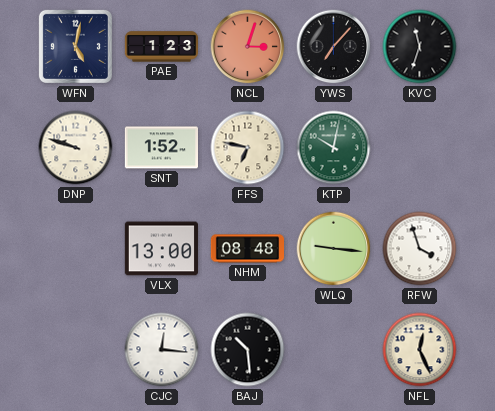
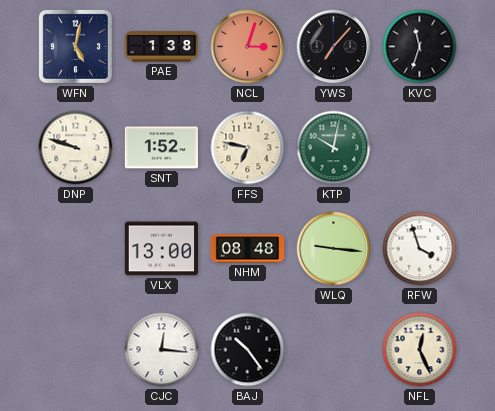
PAE: 1:23 -> 1:38 (161, 47)
BAJ: 10:29 -> 10:24 (248, 350)
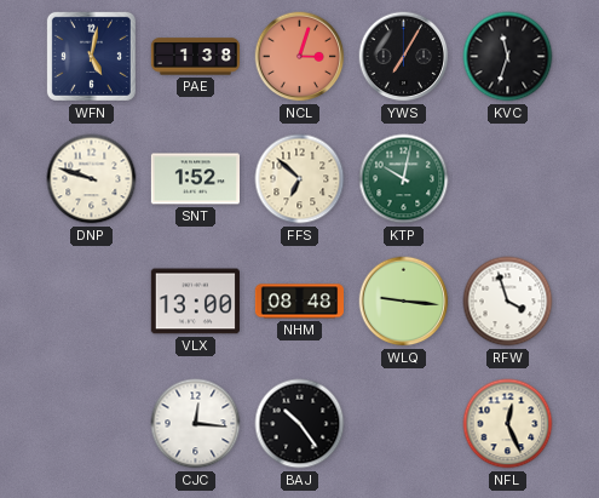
YWS: 7:07 -> 7:05 (404, 57)
FFS: 6:47 -> 6:52 (300, 179)
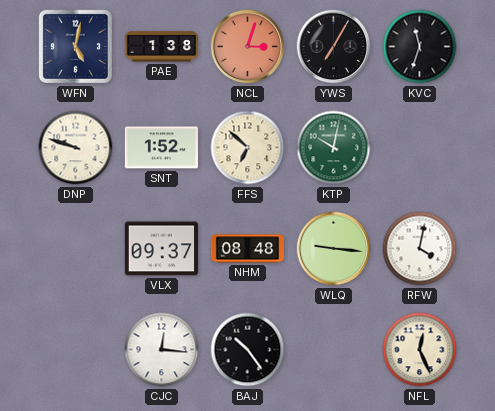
VLX: 13:00 -> 09:37 (161, 249)
RFW: 3:57 -> 4:02 (420, 249)
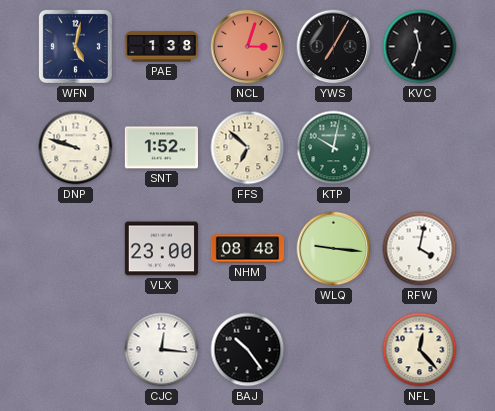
VLX: 09:37 -> 23:00 (161, 249)
NFL: 12:26 -> 12:23 (420, 350)
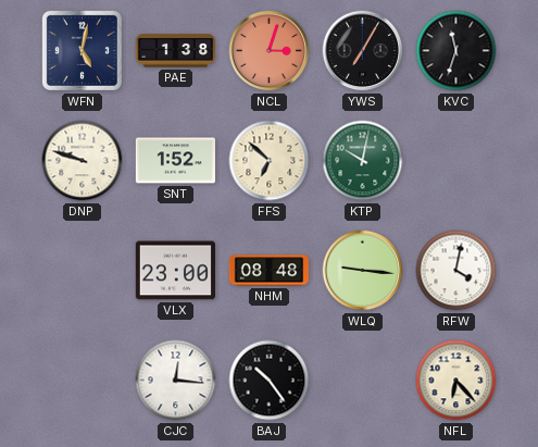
NFL: 12:23 -> 6:23 (456, 381)
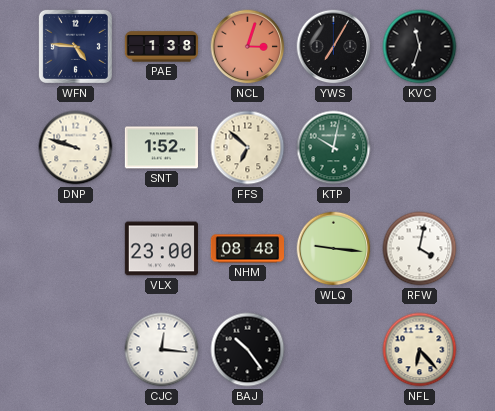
WFN: 5:02 -> 4:46 (75, 46)
